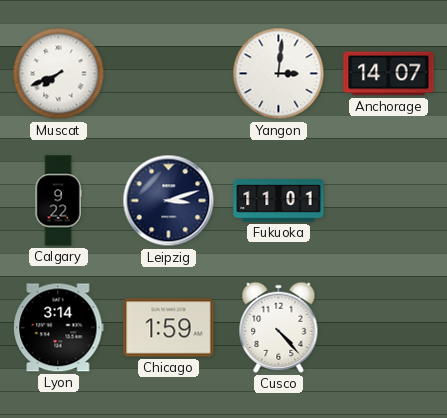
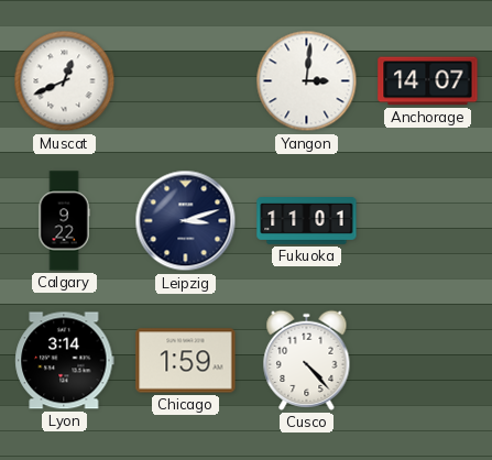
Muscat: 7:41 -> 12:41 (65, 81)
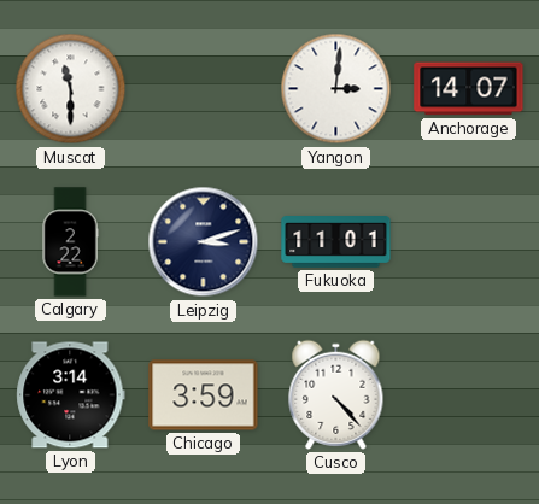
Muscat: 12:41 -> 11:30 (71, 89)
Calgary: 9:22 -> 2:22 (70, 242)
Chicago: 1:59 -> 3:59 (204, 395)
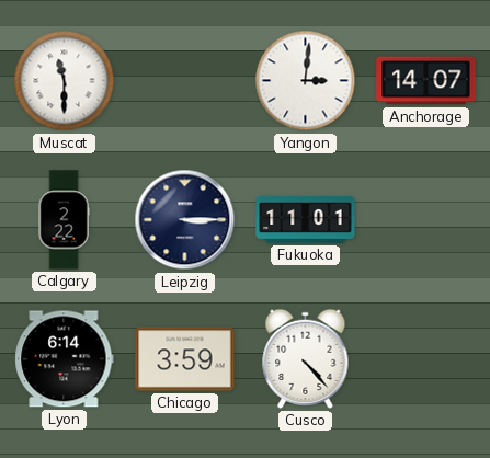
Leipzig: 3:12 -> 3:15 (185, 220)
Lyon: 3:14 -> 6:14 (65, 359)
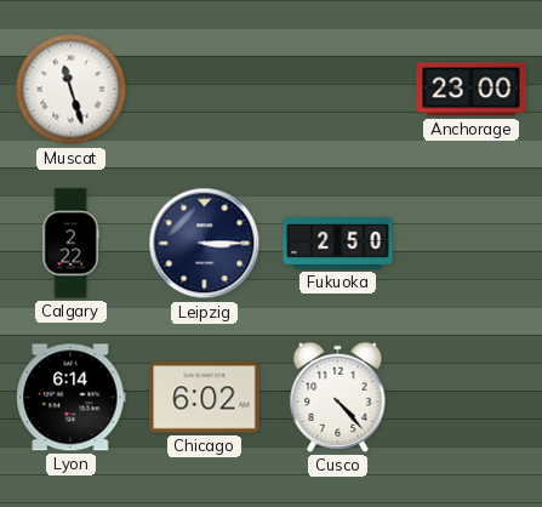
Muscat: 11:30 -> 11:27 (72, 90)
Yangon: 3:01 -> none (306, 81)
Anchorage: 14:07 -> 23:00 (472, 90)
Fukuoka: 11:01 -> 2:50 (338, 244)
Chicago: 3:59 -> 6:02 (205, 398)
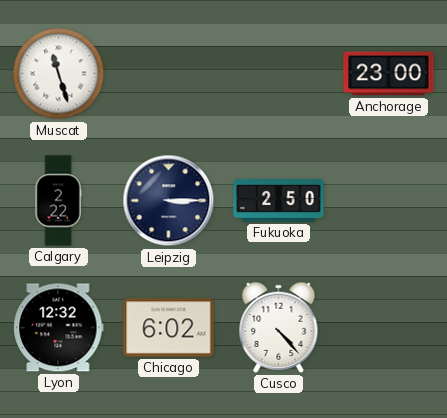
Lyon: 6:14 -> 12:32 (59, 328)
